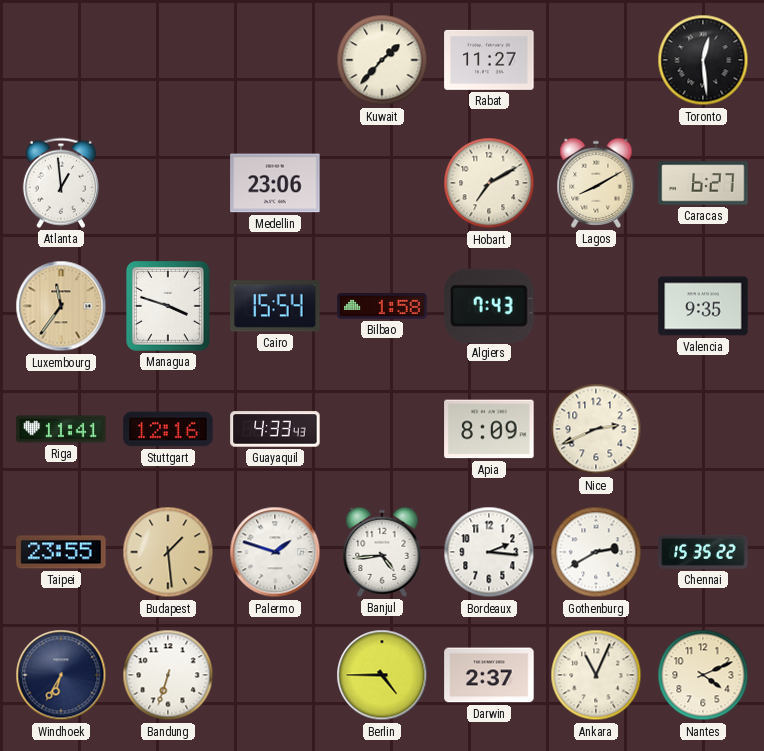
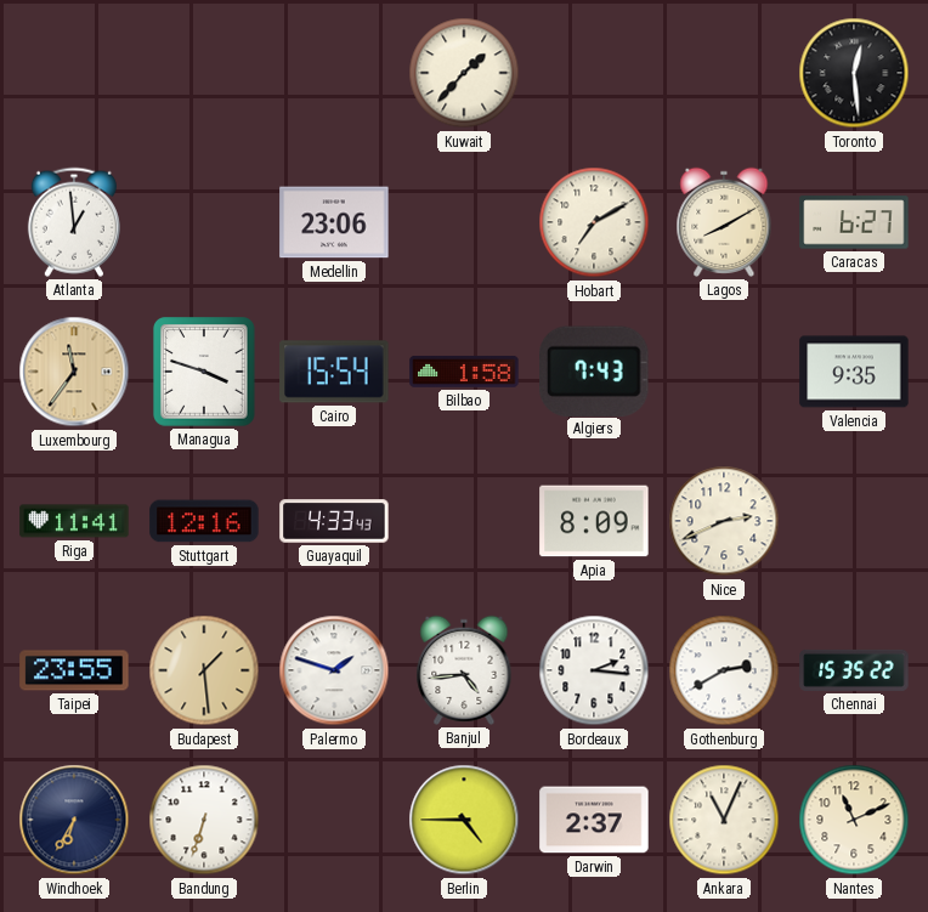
Rabat: 11:27 -> none (489, 60)
Nantes: 4:11 -> 11:11 (854, 820)
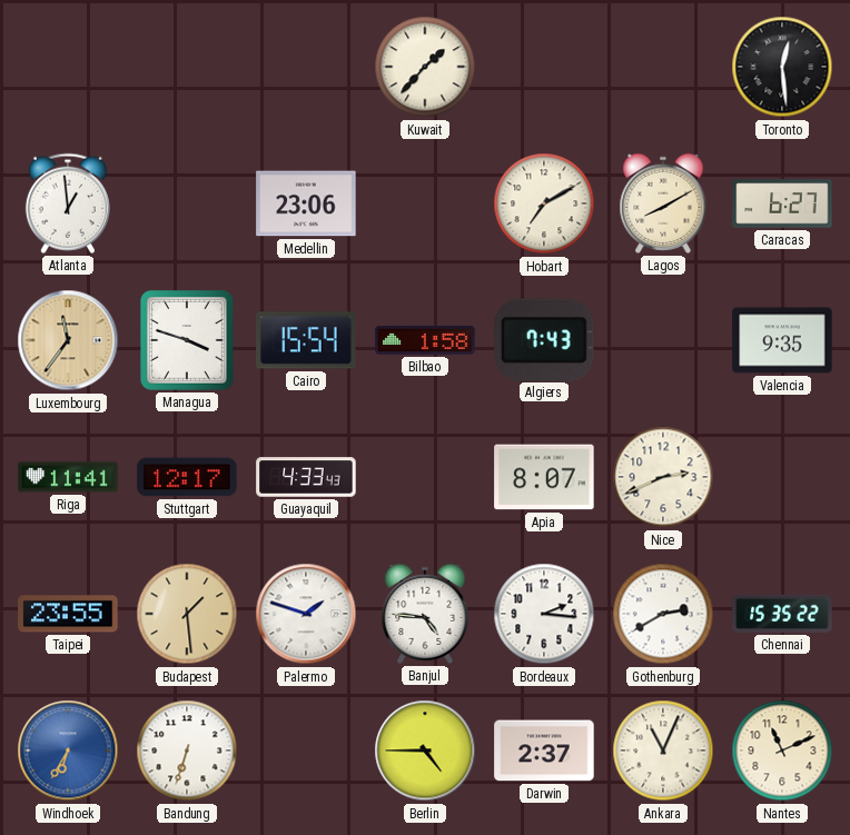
Stuttgart: 12:16 -> 12:17 (187, 477)
Apia: 8:09 -> 8:07 (544, 477)
Banjul: 4:44 -> 4:46 (425, 614)
Windhoek dial: navy -> blue (68, 750)
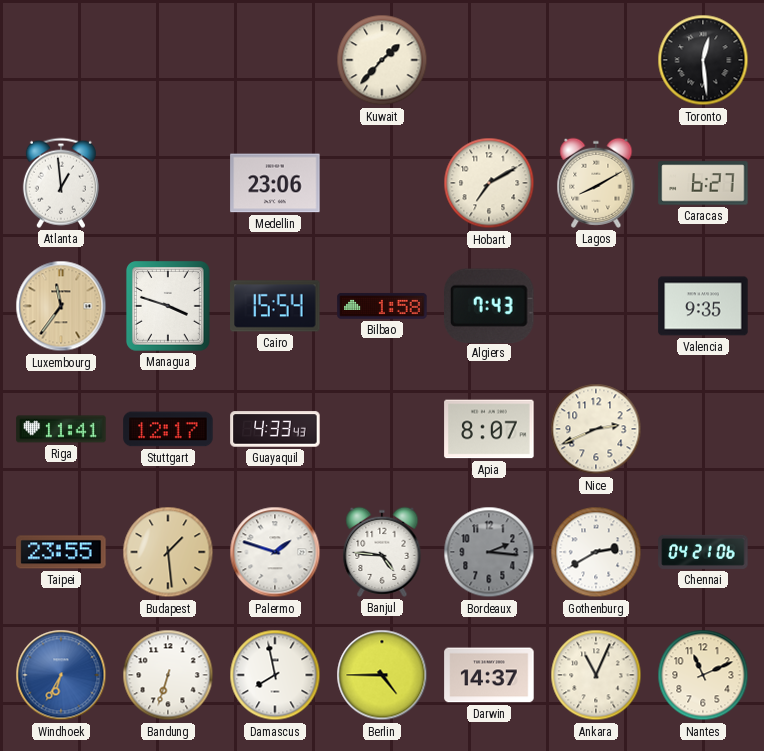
Bordeaux dial: white -> grey (489, 552)
Chennai: 15:35 -> 04:21 (703, 552)
Damascus: none -> 7:58 (275, 675)
Darwin: 2:37 -> 14:37 (489, 675)
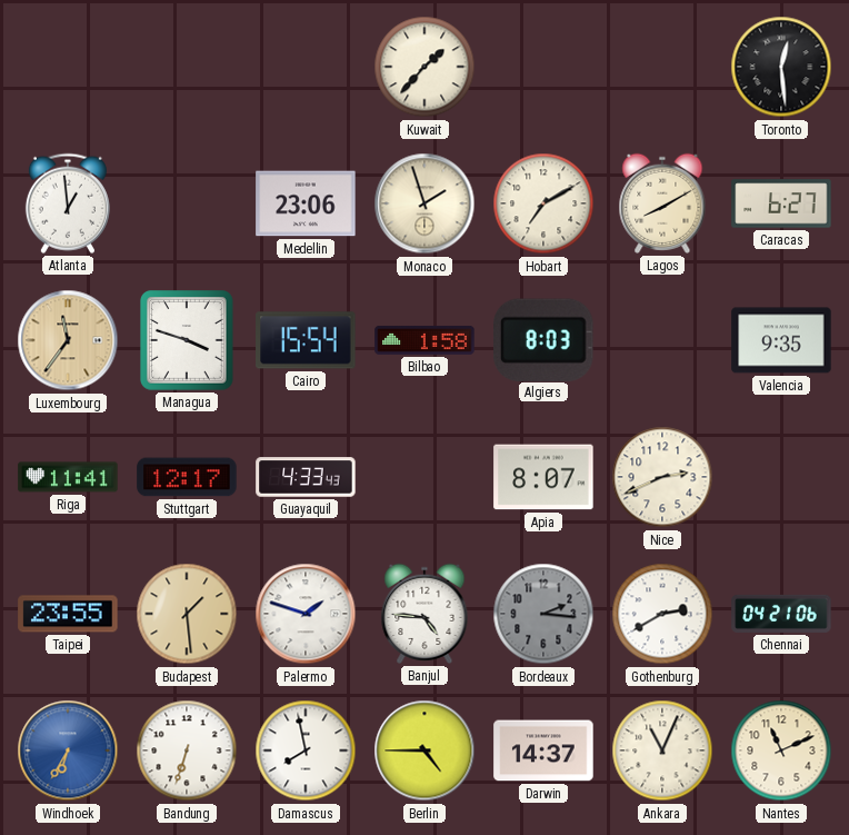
Monaco: none -> 1:57 (425, 203)
Algiers: 7:43 -> 8:03 (545, 339)
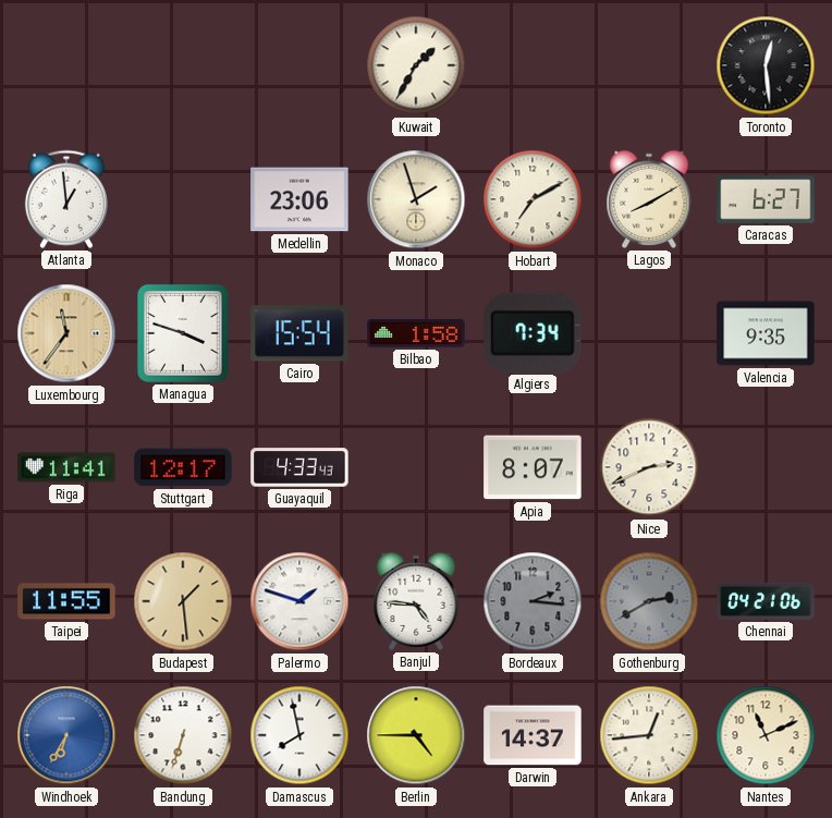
Kuwait: 1:37 -> 1:35 (416, 65)
Algiers: 8:03 -> 7:34 (534, 332)
Taipei: 23:55 -> 11:55 (66, 601)
Gothenburg dial: white -> grey (649, 601)
Ankara: 11:04 -> 12:44 (649, 735)
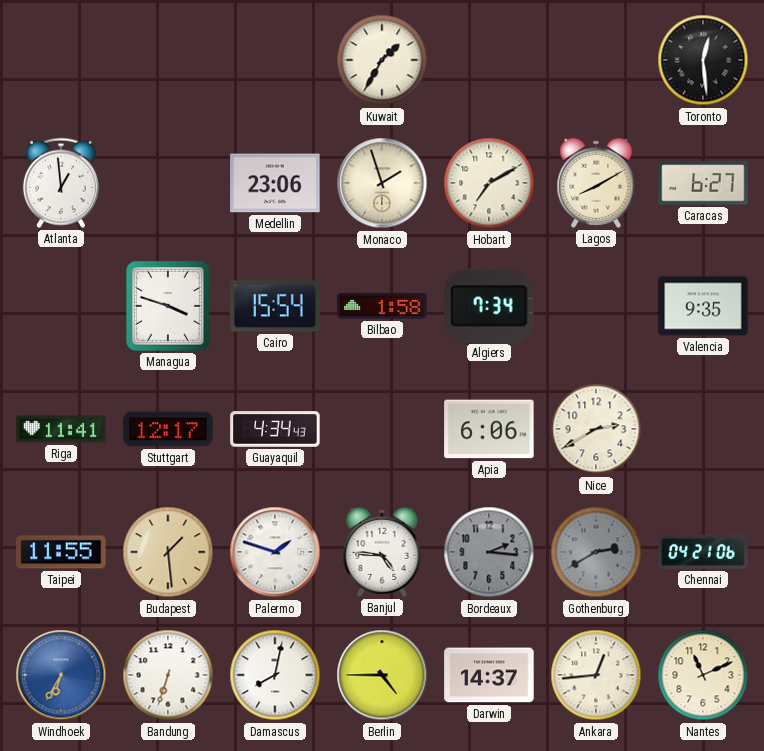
Luxembourg: 11:36 -> none (66, 333)
Guayaquil: 4:33 -> 4:34 (275, 429)
Apia: 8:07 -> 6:06 (489, 429)
Nice: 2:41 -> 2:40 (596, 429)
Damascus: 7:58 -> 8:02 (275, 675)
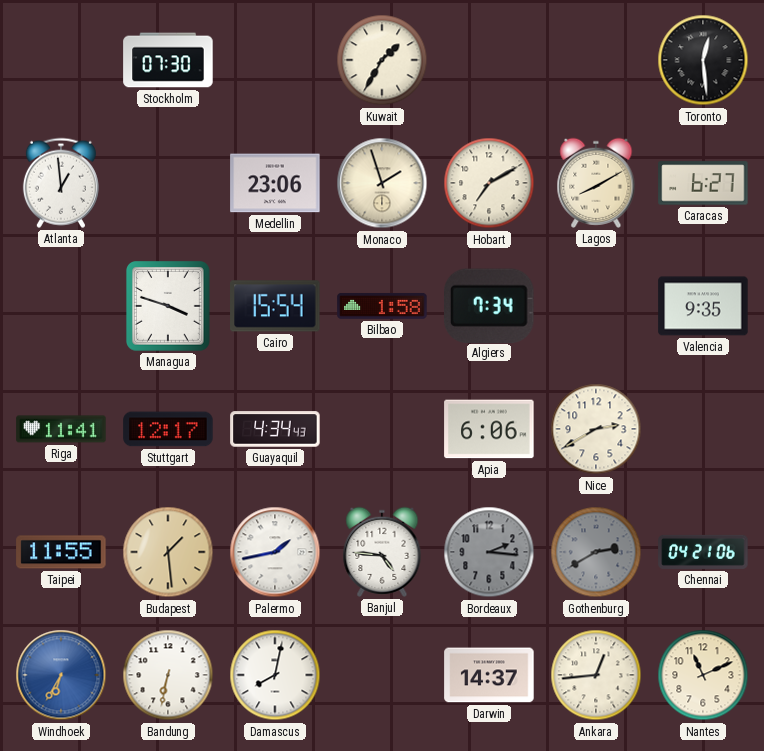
Stockholm: none -> 07:30 (168, 60)
Palermo: 1:48 -> 1:43 (275, 552)
Bandung: 6:33 -> 6:32 (168, 675)
Berlin: 4:45 -> none (382, 675)
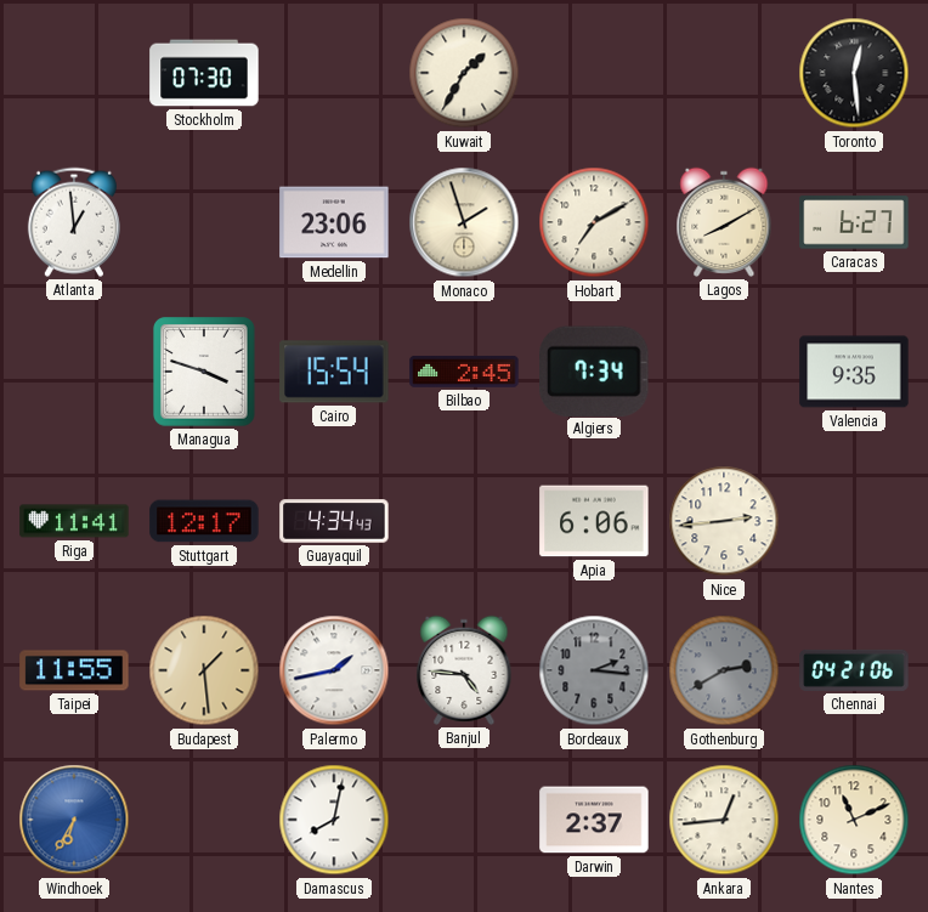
Bilbao: 1:58 -> 2:45 (464, 372)
Nice: 2:40 -> 2:44 (724, 521)
Bandung: 6:32 -> none (168, 675)
Darwin: 14:37 -> 2:37 (594, 820)
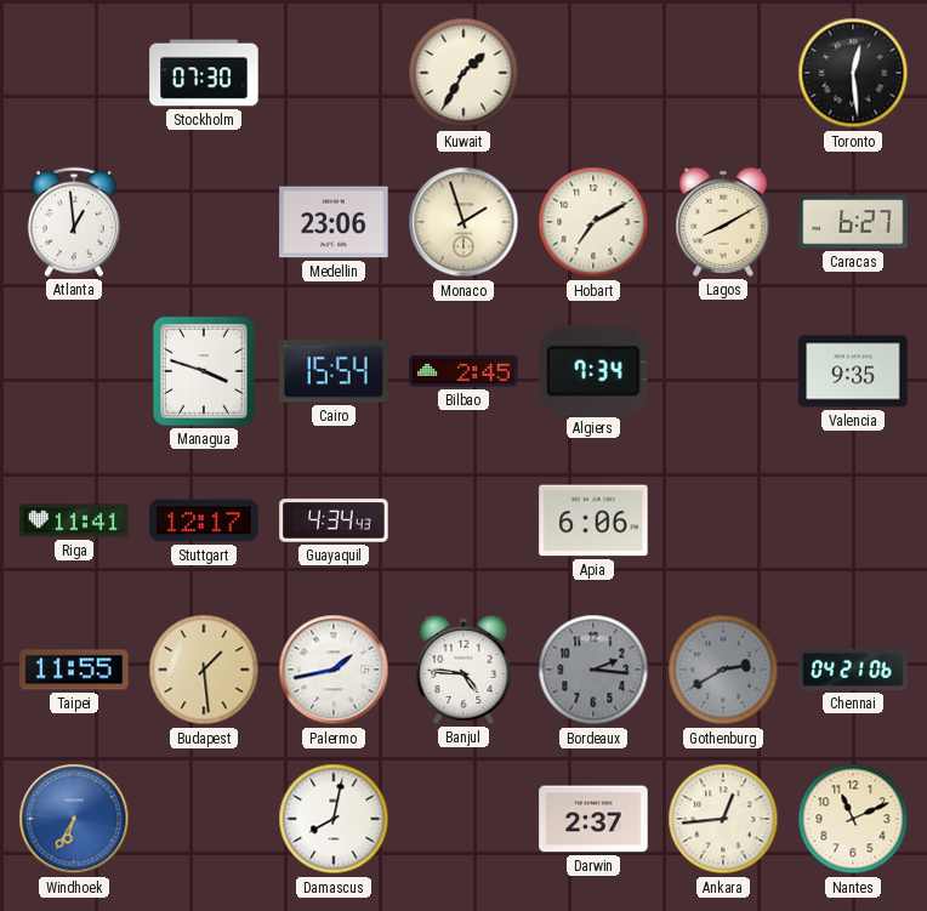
Nice: 2:44 -> none (724, 521)
